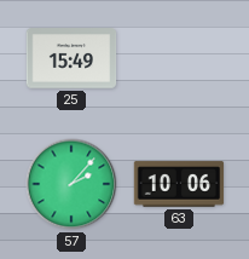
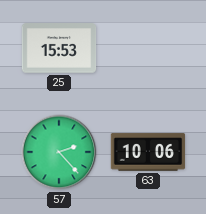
25: 15:49 -> 15:53 (59, 48)
57: 2:07 -> 2:23 (59, 152)
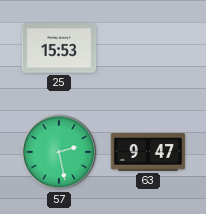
57: 2:23 -> 2:28 (59, 152)
63: 10:06 -> 9:47 (148, 152)
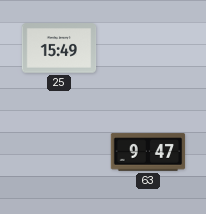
25: 15:53 -> 15:49 (59, 48)
57: 2:28 -> none (59, 152)
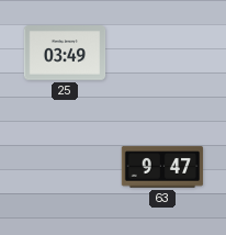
25: 15:49 -> 03:49 (65, 53)
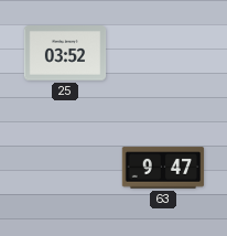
25: 03:49 -> 03:52 (65, 53)
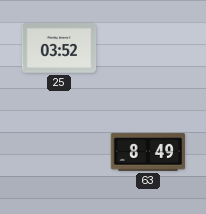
63: 9:47 -> 8:49 (148, 152)
